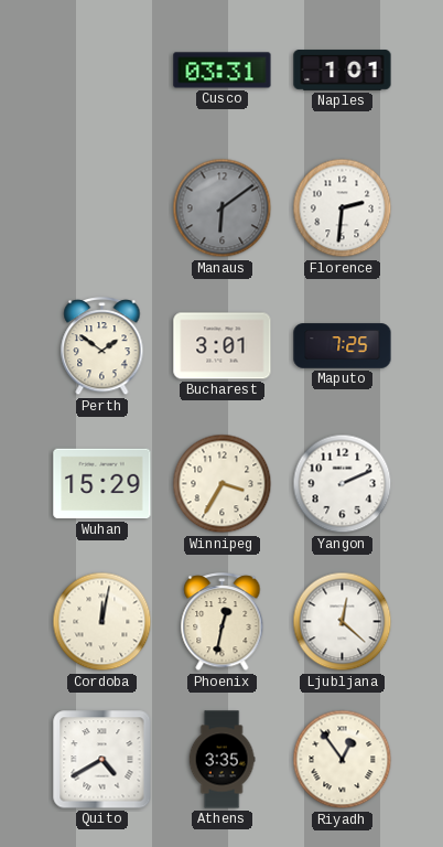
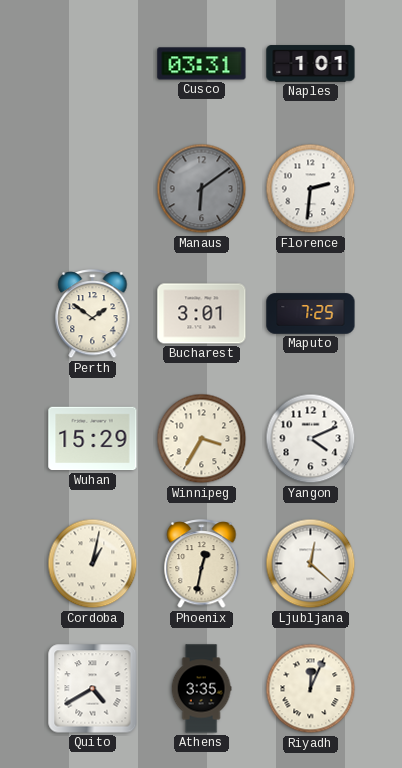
Yangon: 2:11 -> 4:11 (311, 439)
Cordoba: 12:02 -> 1:02 (93, 564)
Riyadh: 12:54 -> 12:04 (311, 689)
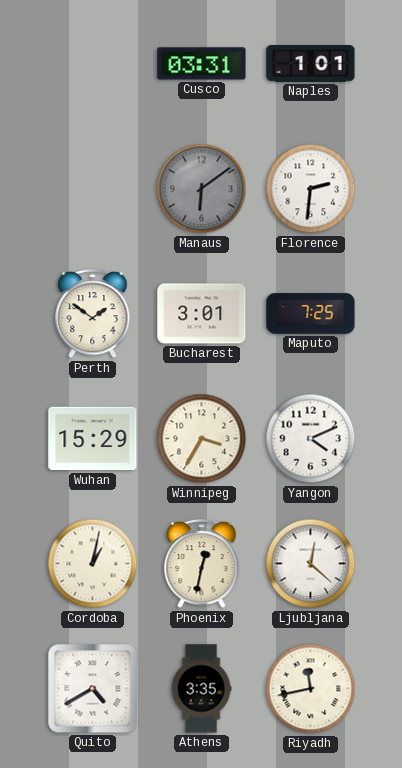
Riyadh: 12:04 -> 11:43 (311, 689)
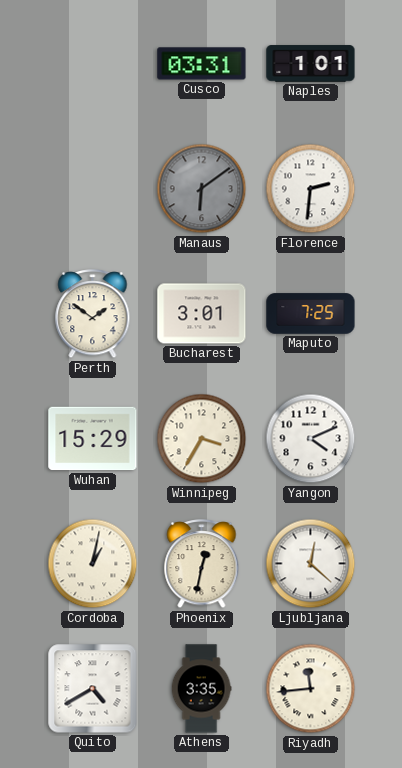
Riyadh: 11:43 -> 11:44 (311, 689)
